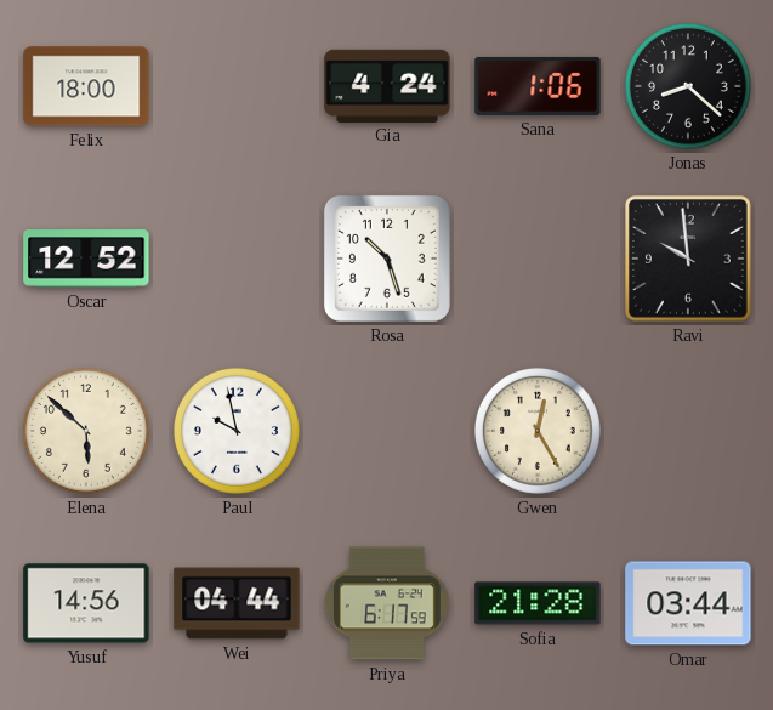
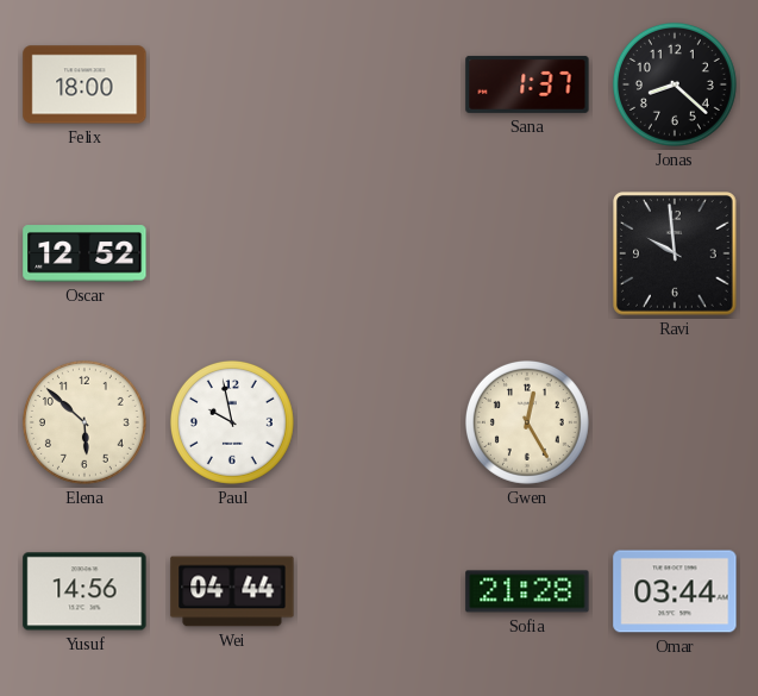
Gia: 4:24 -> none (387, 85)
Sana: 1:06 -> 1:37 (527, 84)
Rosa: 10:27 -> none (387, 259)
Priya: 6:17 -> none (387, 603)
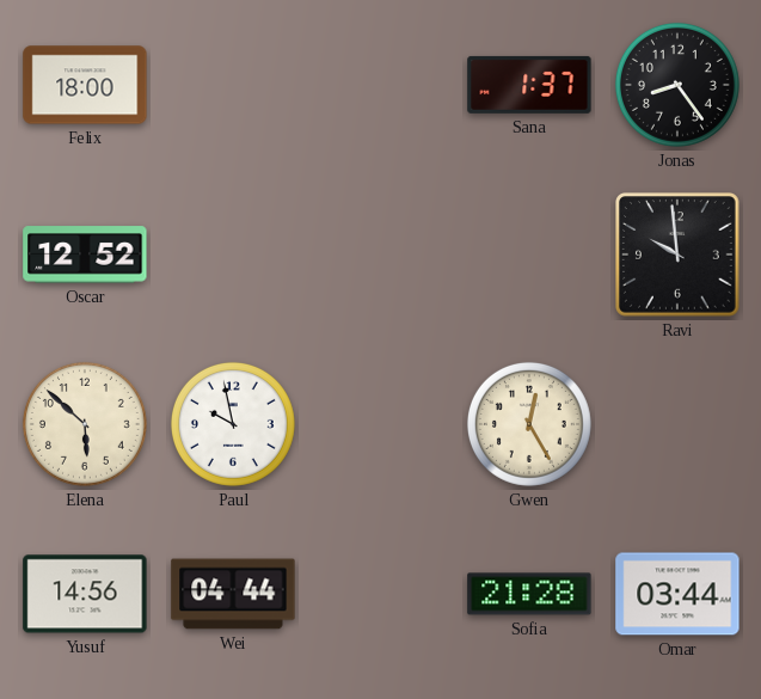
Jonas: 8:22 -> 8:24 (677, 85)
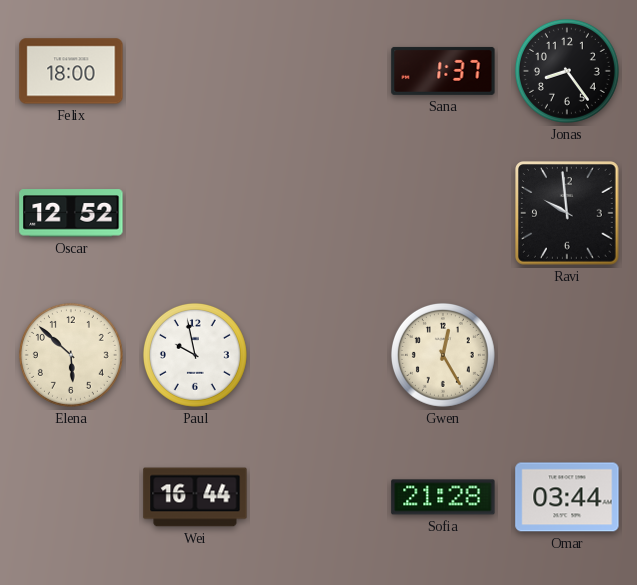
Yusuf: 14:56 -> none (85, 594)
Wei: 04:44 -> 16:44 (195, 497)
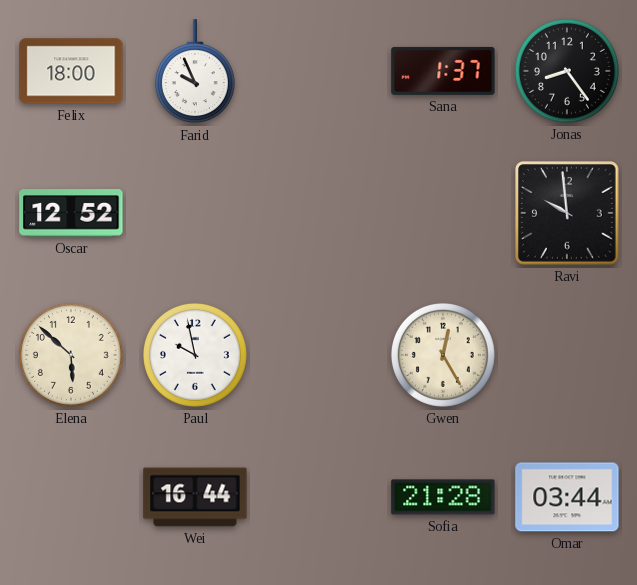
Farid: none -> 9:56 (195, 72)
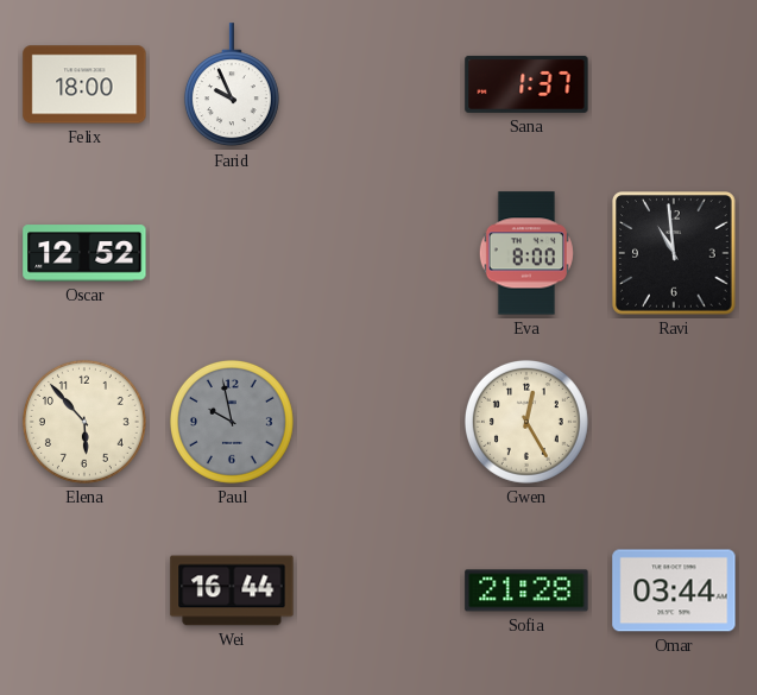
Jonas: 8:24 -> none (567, 71)
Eva: none -> 8:00 (526, 253)
Ravi: 9:59 -> 10:59 (675, 254)
Elena: 5:52 -> 5:53 (84, 422)
Paul dial: white -> grey (232, 422)
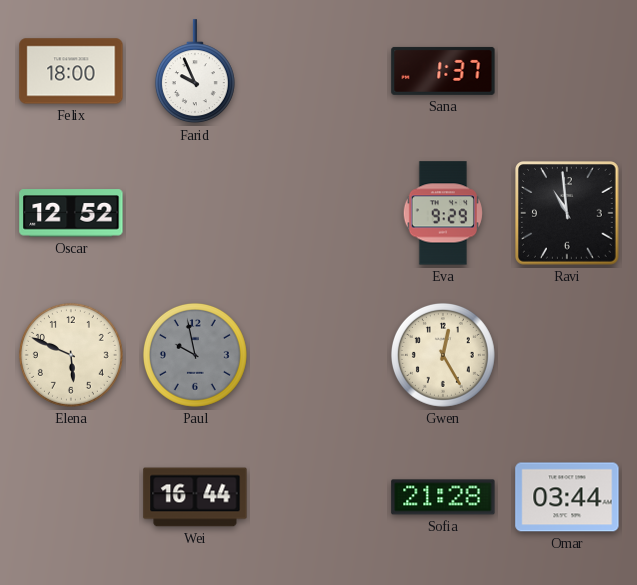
Eva: 8:00 -> 9:29 (443, 213)
Elena: 5:53 -> 5:49 (71, 355)
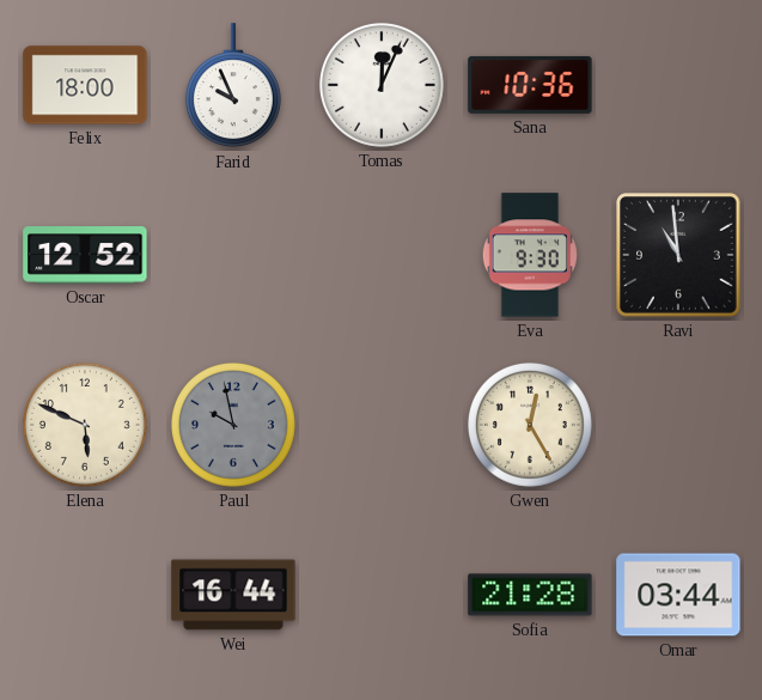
Tomas: none -> 12:04 (382, 85)
Sana: 1:37 -> 10:36 (530, 85)
Eva: 9:29 -> 9:30 (530, 255)
